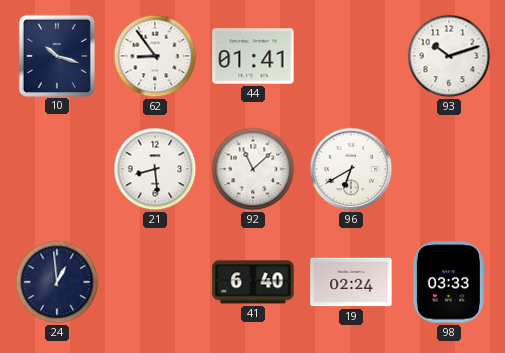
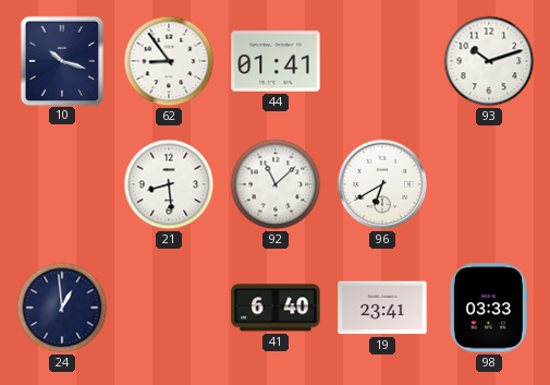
19: 02:24 -> 23:41 (382, 308)
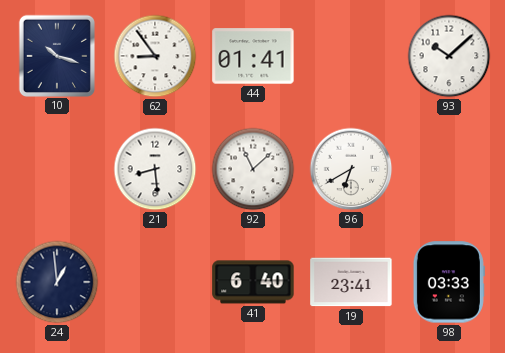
93: 10:12 -> 10:08 (449, 56)
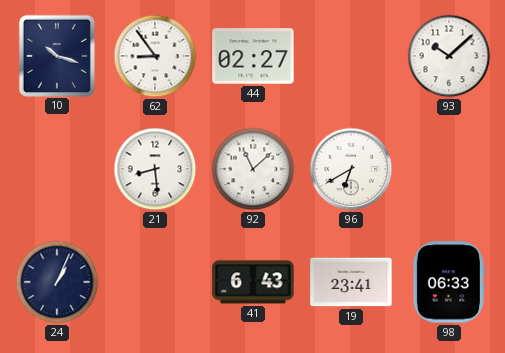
44: 01:41 -> 02:27 (253, 56)
24: 12:59 -> 1:04 (57, 282)
41: 6:40 -> 6:43 (253, 282)
98: 03:33 -> 06:33 (449, 282)
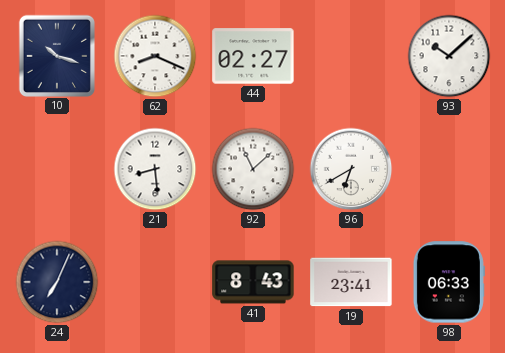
62: 8:54 -> 8:19 (155, 56)
24: 1:04 -> 7:04 (57, 282)
41: 6:43 -> 8:43 (253, 282)
